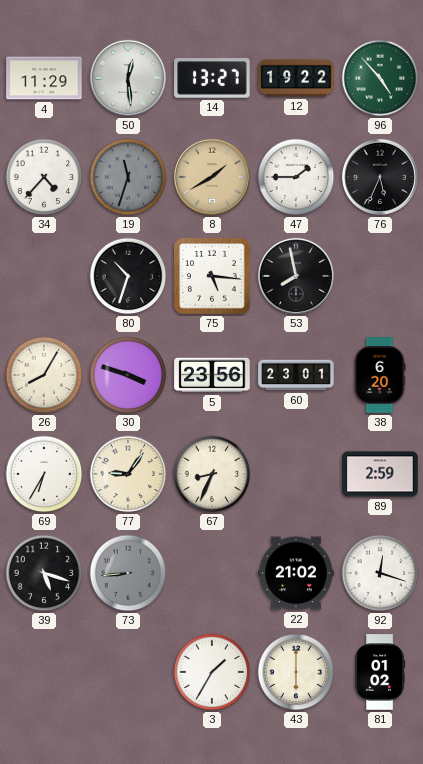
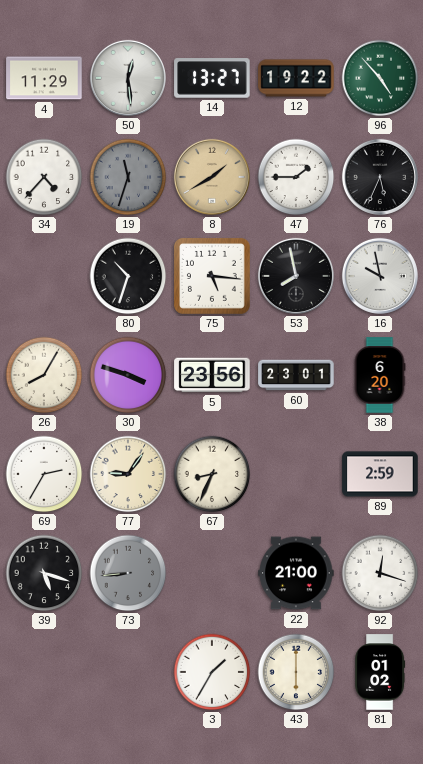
16: none -> 9:58 (380, 276)
69: 6:35 -> 2:35 (44, 474)
22: 21:02 -> 21:00 (296, 573)
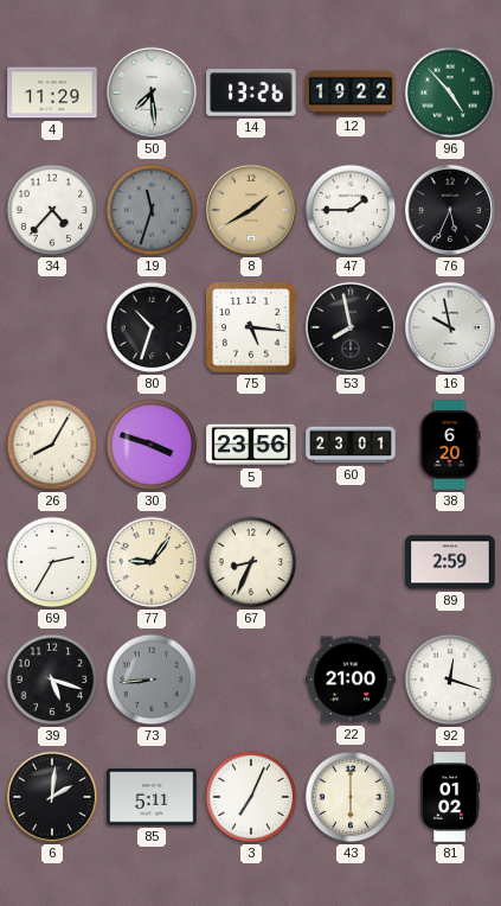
50: 12:29 -> 7:29 (152, 92)
14: 13:27 -> 13:26 (251, 92)
6: none -> 2:01 (52, 797)
85: none -> 5:11 (152, 797)
3: 1:35 -> 7:04 (251, 797)
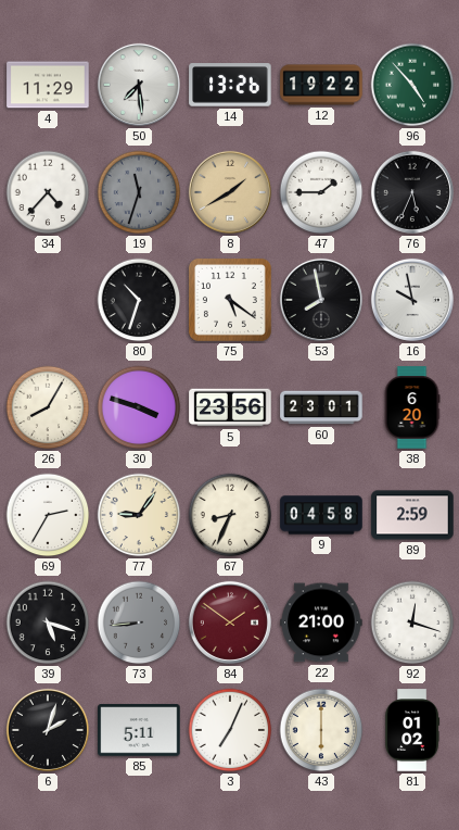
75: 5:16 -> 5:21 (230, 300)
9: none -> 04:58 (321, 515)
84: none -> 1:51 (230, 622)
6: 2:01 -> 2:03 (48, 730)
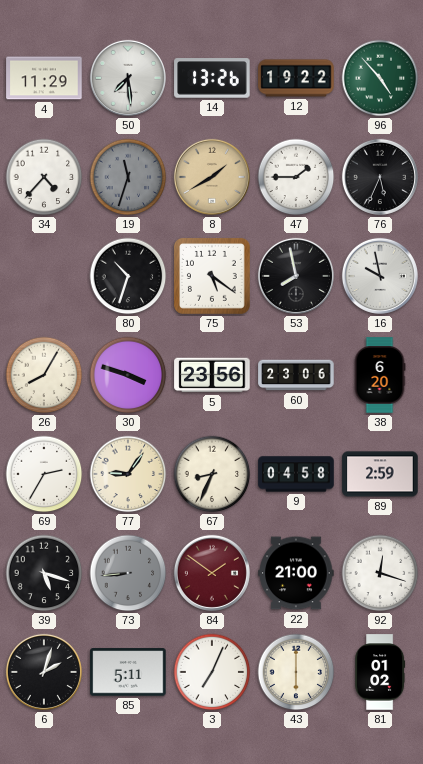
60: 23:01 -> 23:06 (296, 375)
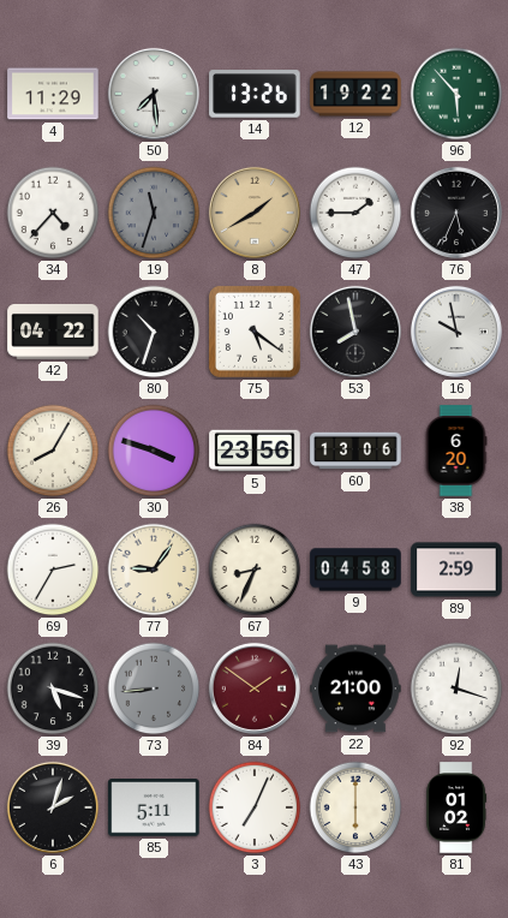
96: 4:53 -> 5:53 (456, 94)
42: none -> 04:22 (53, 333)
60: 23:06 -> 13:06 (355, 451)
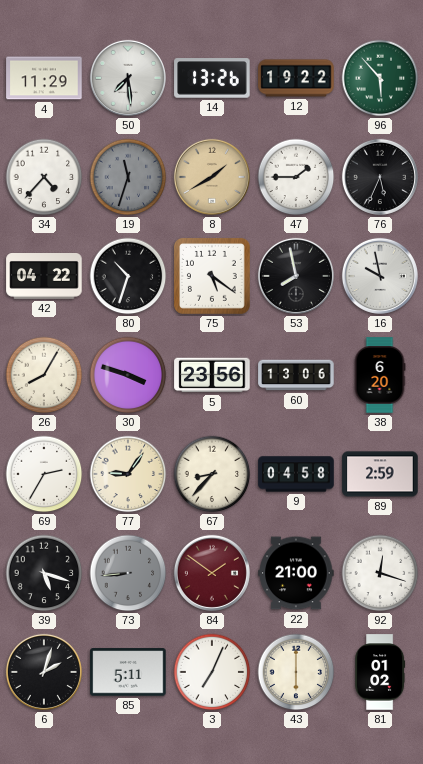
67: 8:34 -> 8:37 (212, 474)
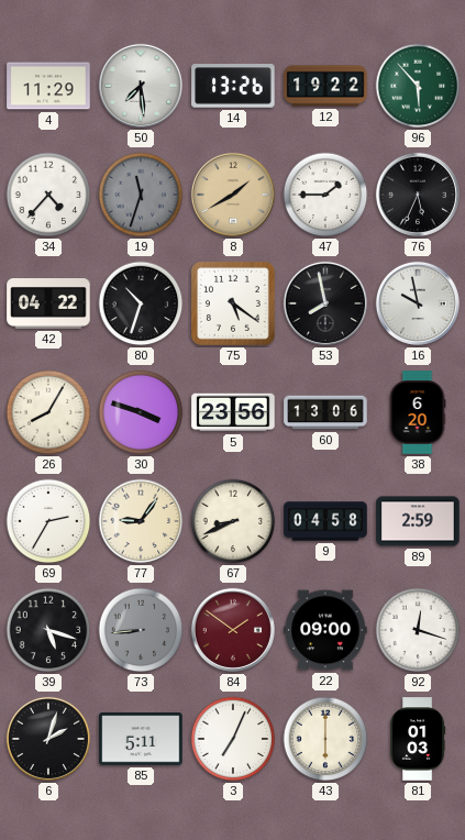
67: 8:37 -> 8:41 (233, 521)
22: 21:00 -> 09:00 (325, 630)
81: 01:02 -> 01:03 (418, 739)
